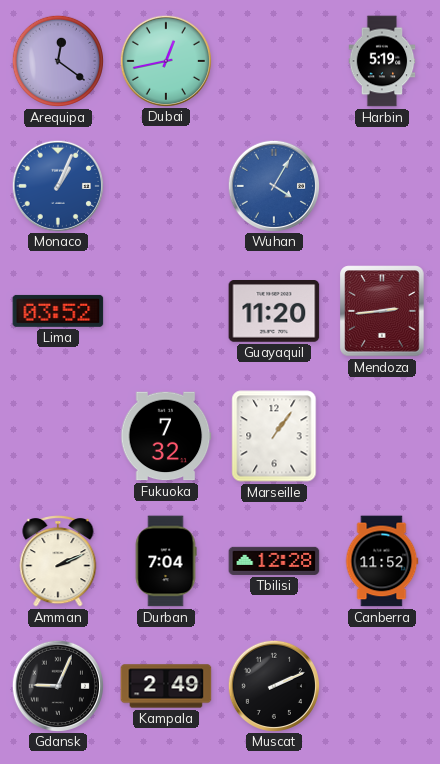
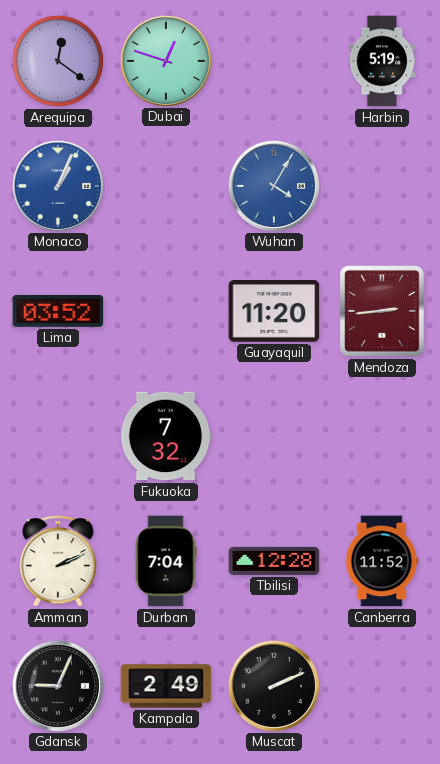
Dubai: 12:43 -> 12:48 (165, 60)
Marseille: 1:06 -> none (274, 436)
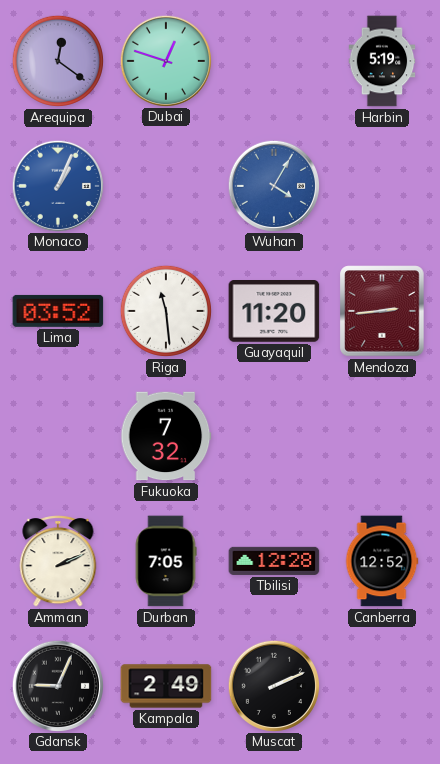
Riga: none -> 11:29 (166, 311)
Durban: 7:04 -> 7:05 (166, 561)
Canberra: 11:52 -> 12:52 (382, 561)
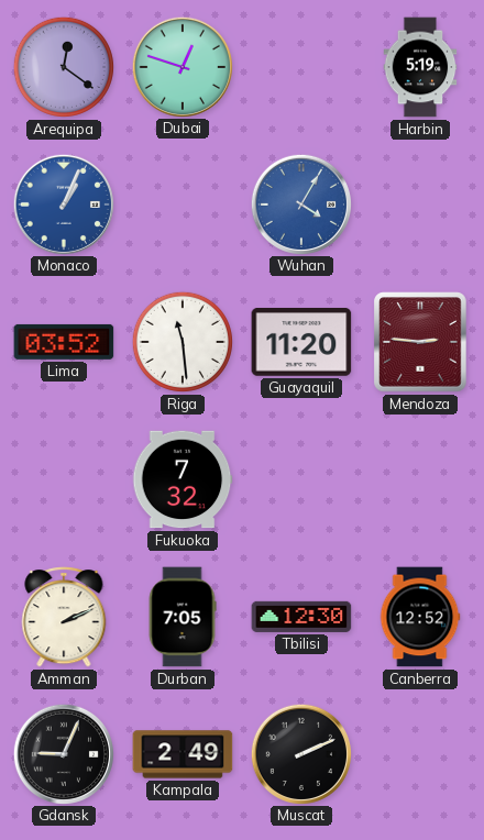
Mendoza: 2:44 -> 2:46 (420, 342)
Tbilisi: 12:28 -> 12:30 (301, 617)
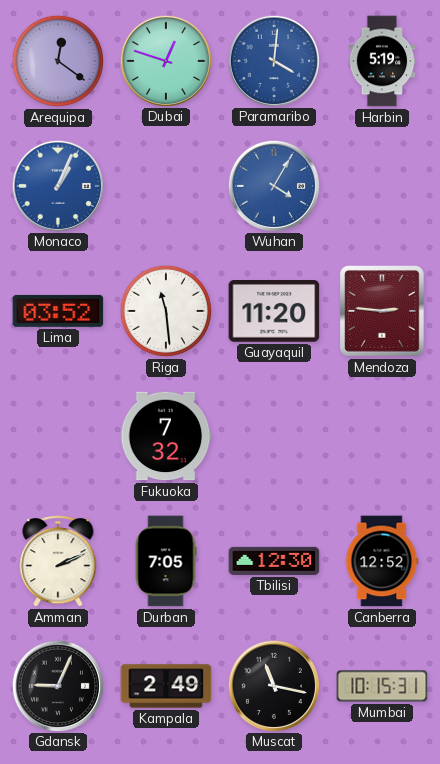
Paramaribo: none -> 4:01 (273, 60)
Muscat: 2:11 -> 11:17 (273, 685)
Mumbai: none -> 10:15 (382, 686)
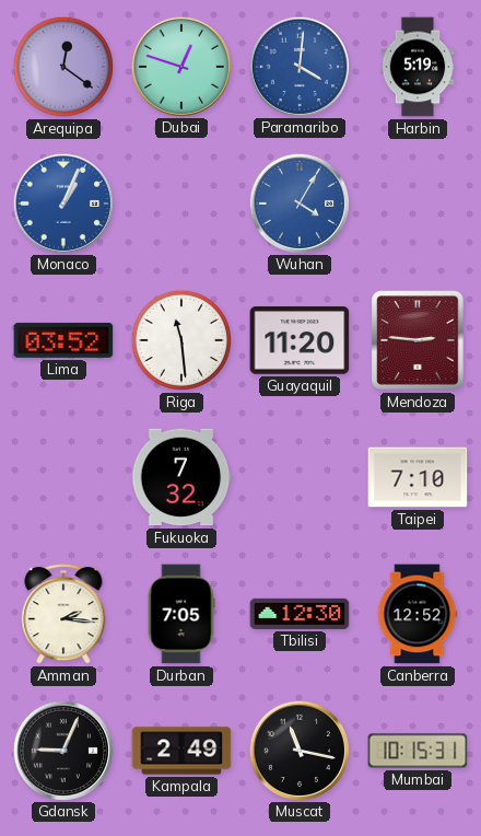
Taipei: none -> 7:10 (418, 477)
Amman: 2:11 -> 2:16 (63, 614)
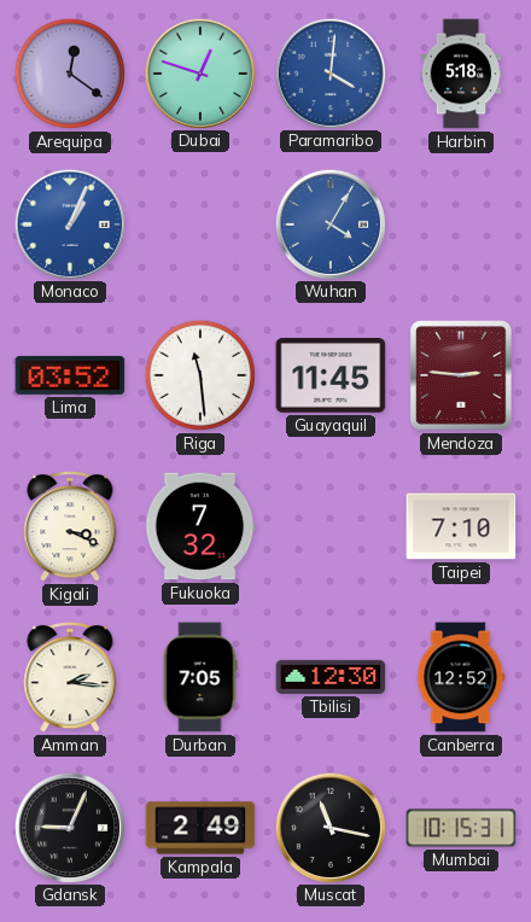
Harbin: 5:19 -> 5:18 (461, 74)
Guayaquil: 11:20 -> 11:45 (331, 377)
Kigali: none -> 3:19 (70, 526)
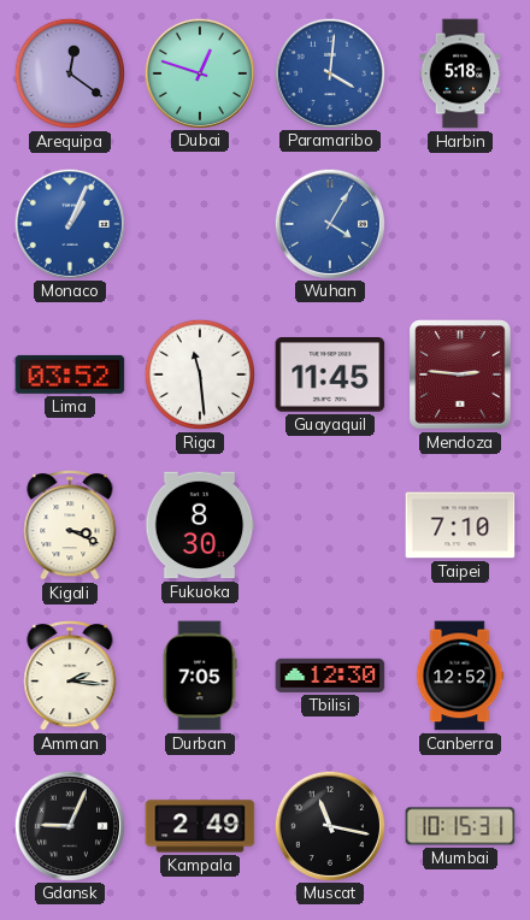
Fukuoka: 7:32 -> 8:30 (200, 525)
